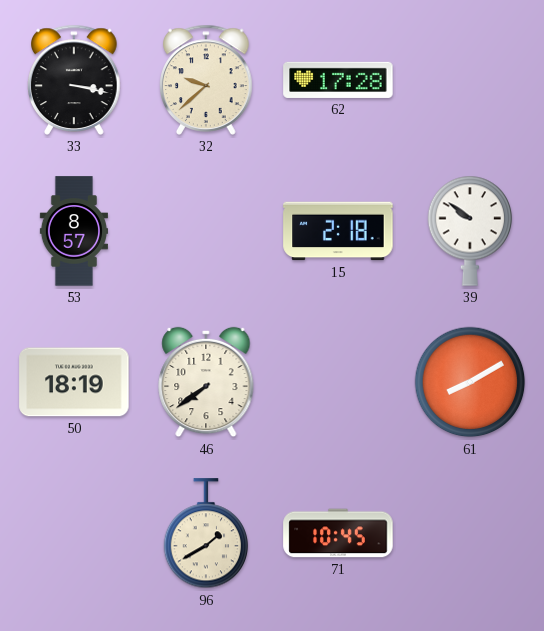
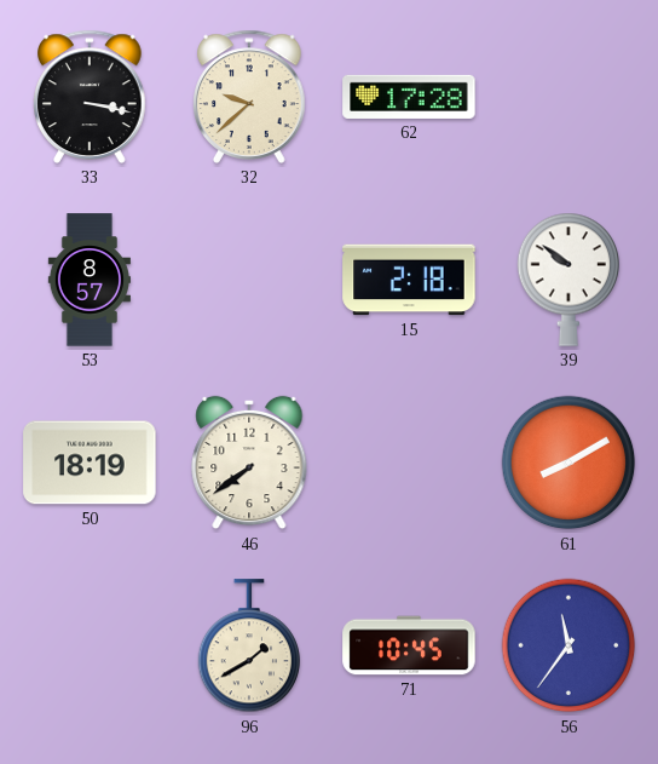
56: none -> 11:36 (568, 645)
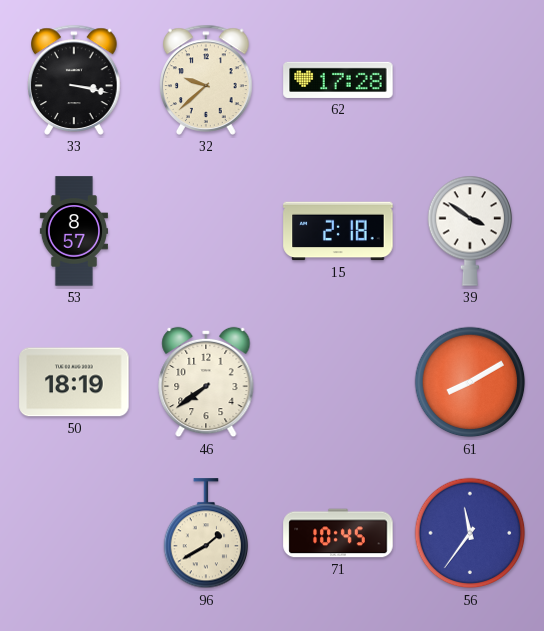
39: 9:51 -> 3:51 (470, 231)
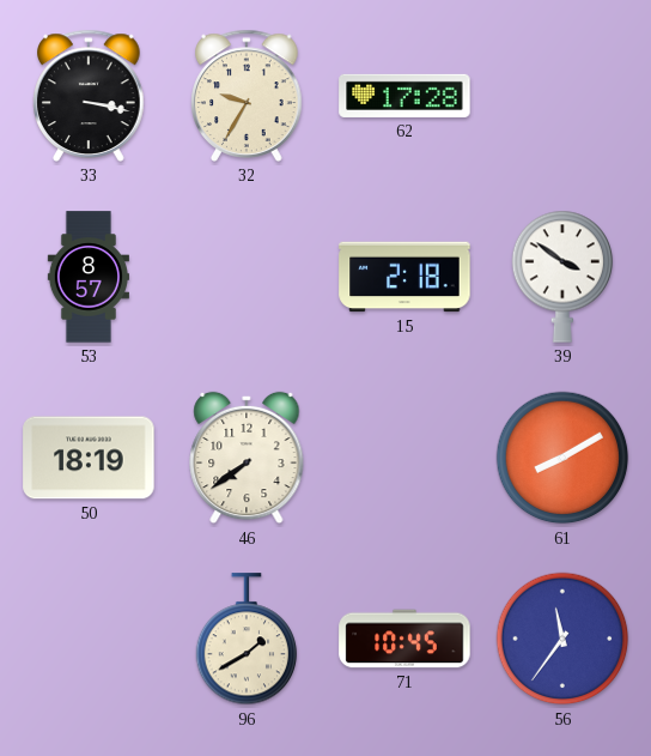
32: 9:38 -> 9:35 (247, 96)
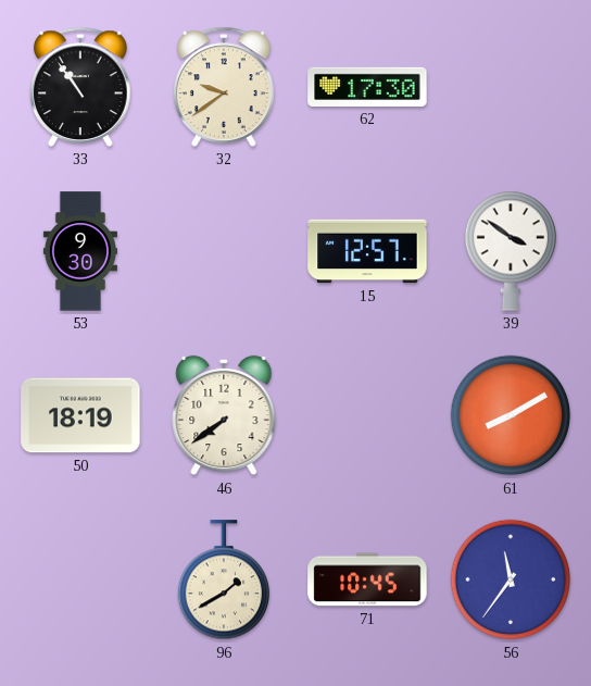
33: 3:17 -> 10:54 (80, 87)
32: 9:35 -> 9:39 (224, 87)
62: 17:28 -> 17:30 (367, 87)
53: 8:57 -> 9:30 (80, 251)
15: 2:18 -> 12:57 (367, 251)
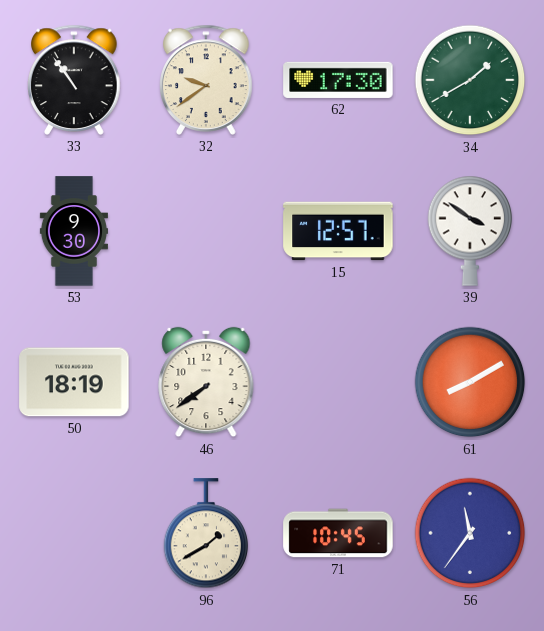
34: none -> 1:40 (470, 80)
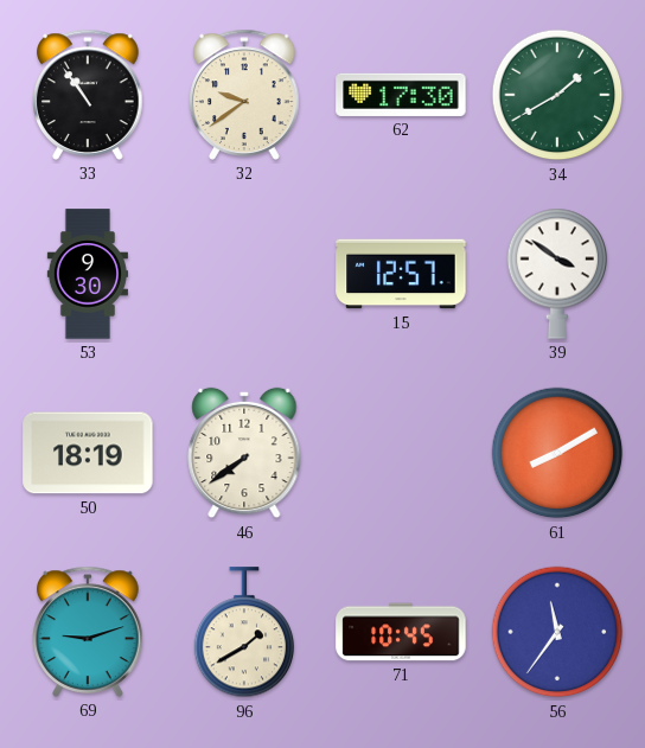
69: none -> 9:12 (88, 632)
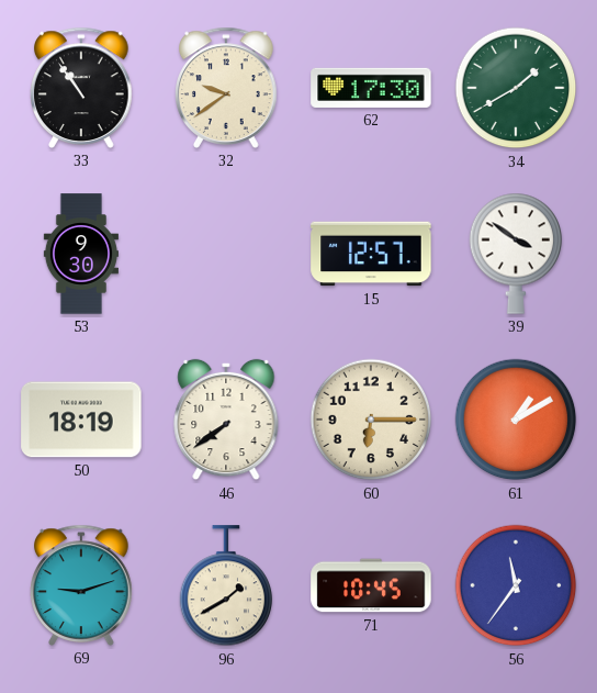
60: none -> 6:15 (371, 420)
61: 8:10 -> 1:10 (516, 420)
